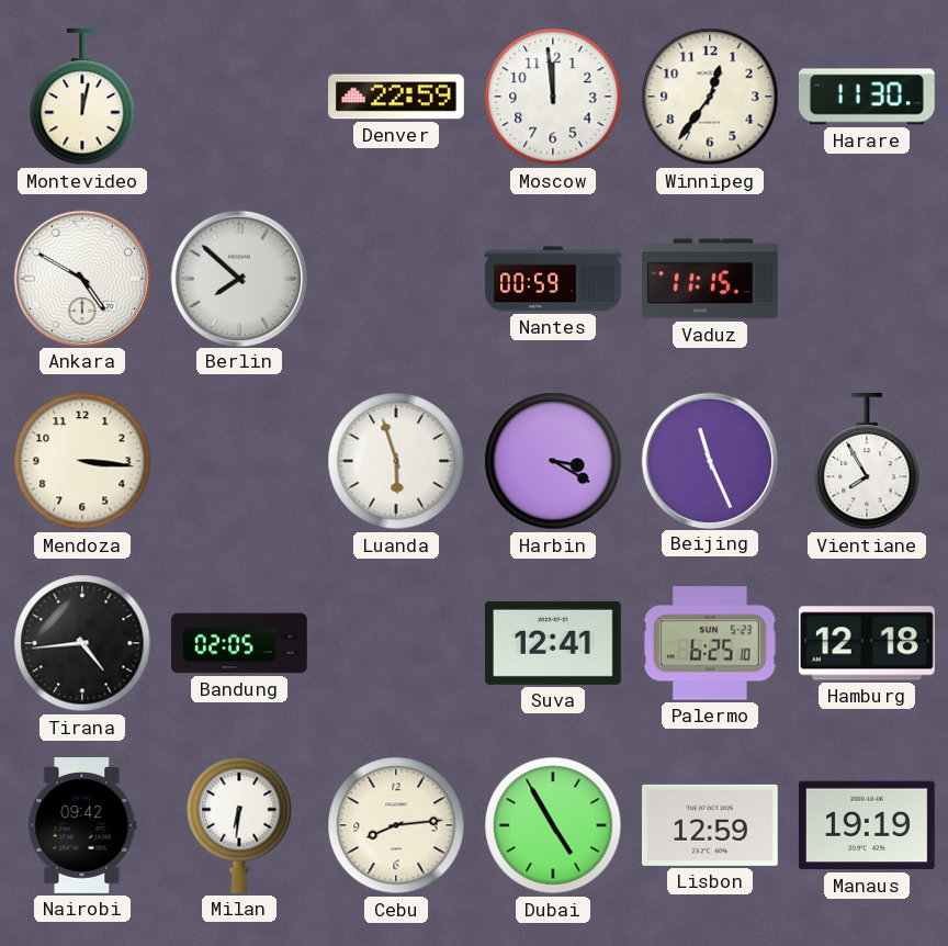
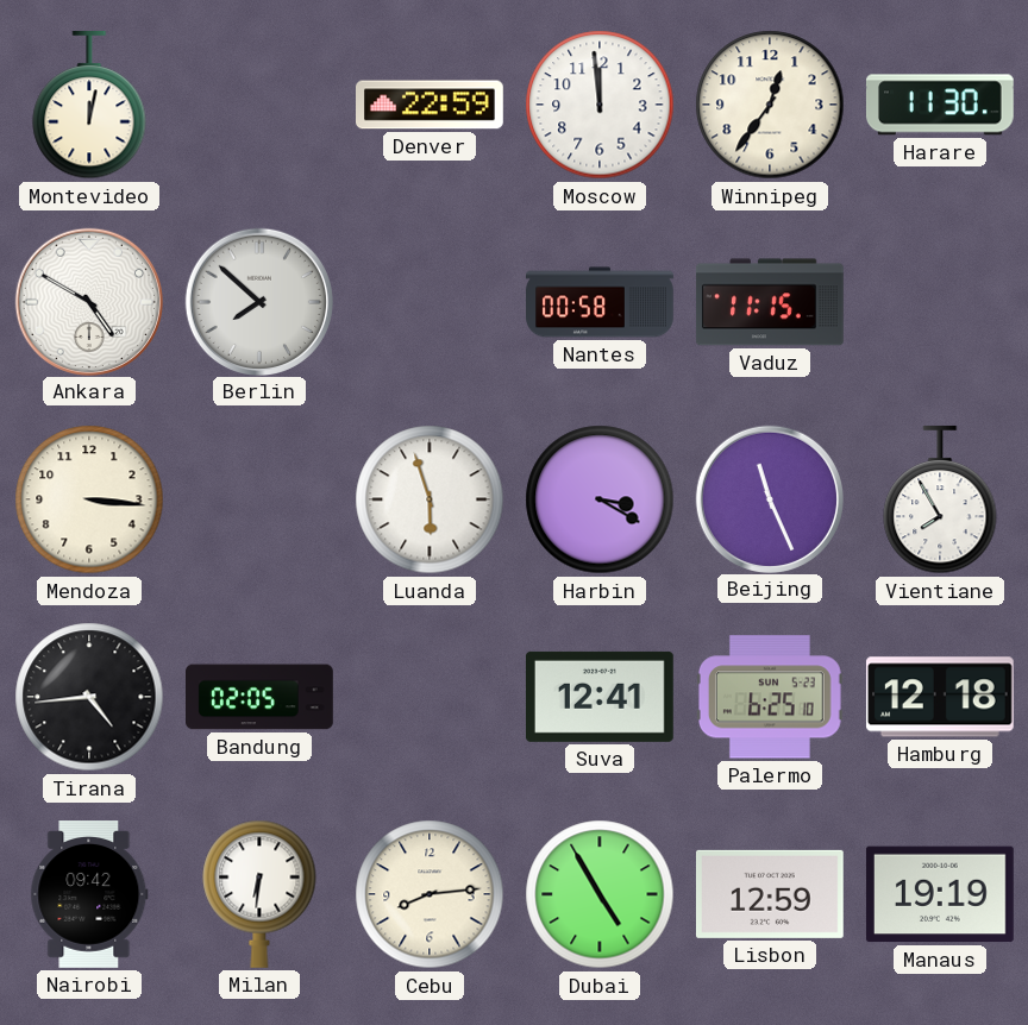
Nantes: 00:59 -> 00:58 (600, 302)
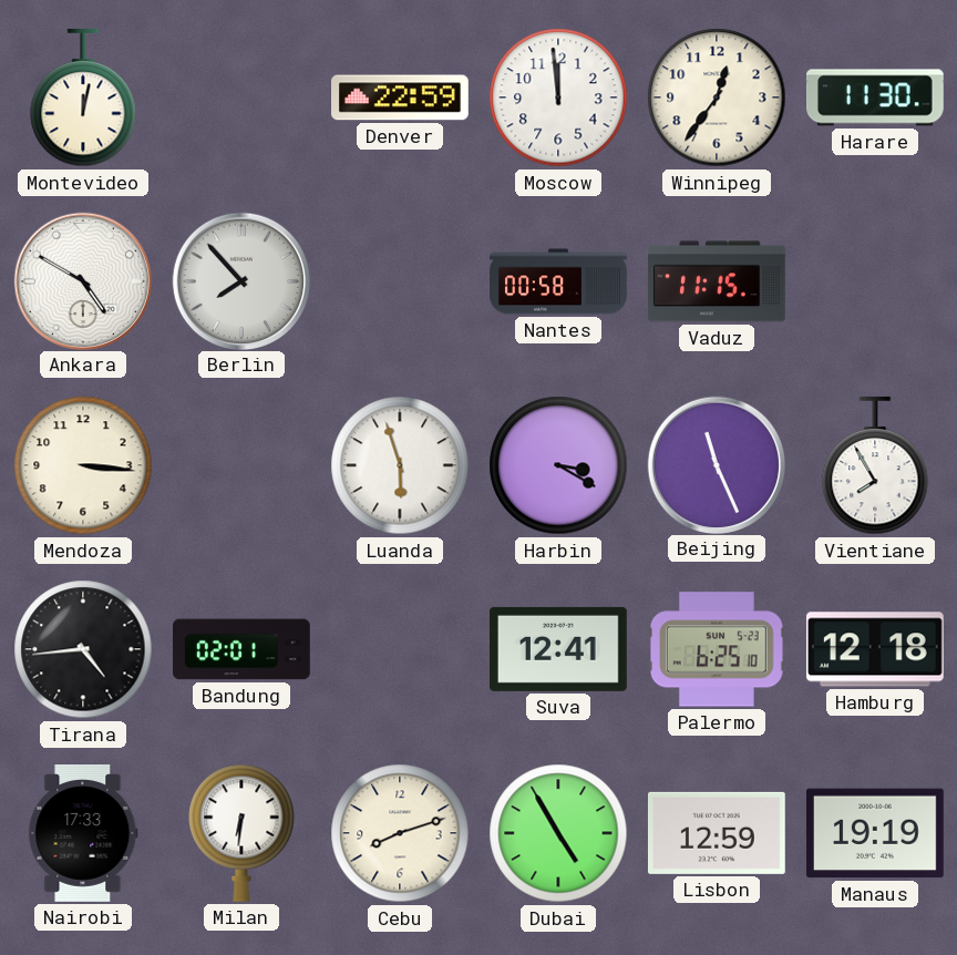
Berlin: 7:52 -> 7:53 (240, 280)
Bandung: 02:05 -> 02:01 (243, 649)
Nairobi: 09:42 -> 17:33 (83, 834)
Cebu: 8:14 -> 8:12 (400, 833)
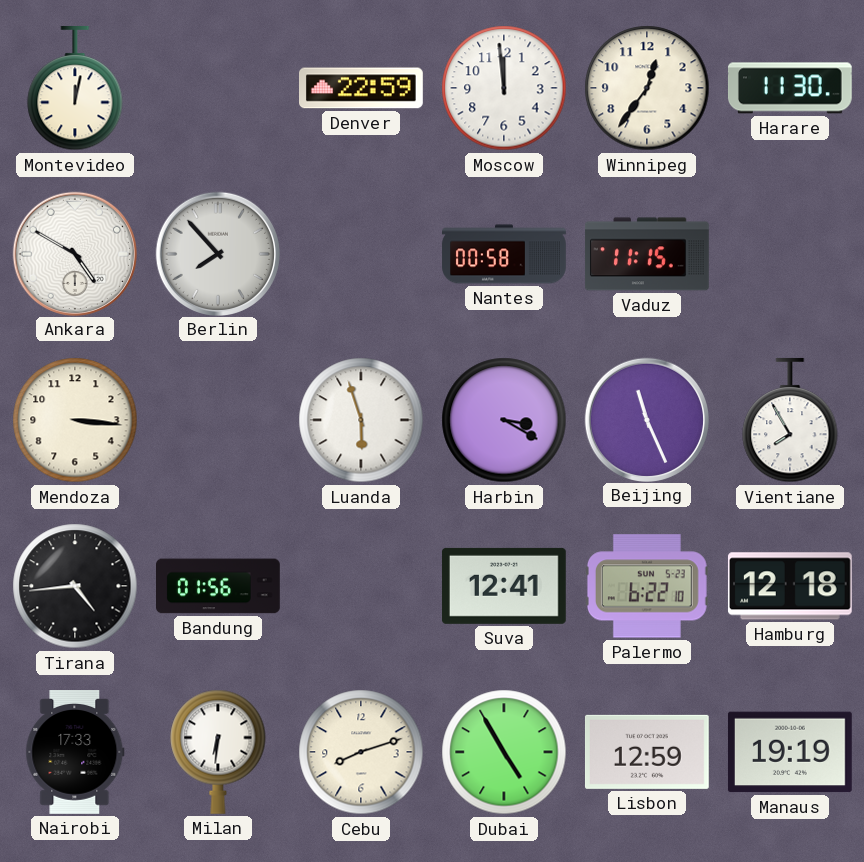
Bandung: 02:01 -> 01:56 (219, 586)
Palermo: 6:25 -> 6:22 (647, 586)
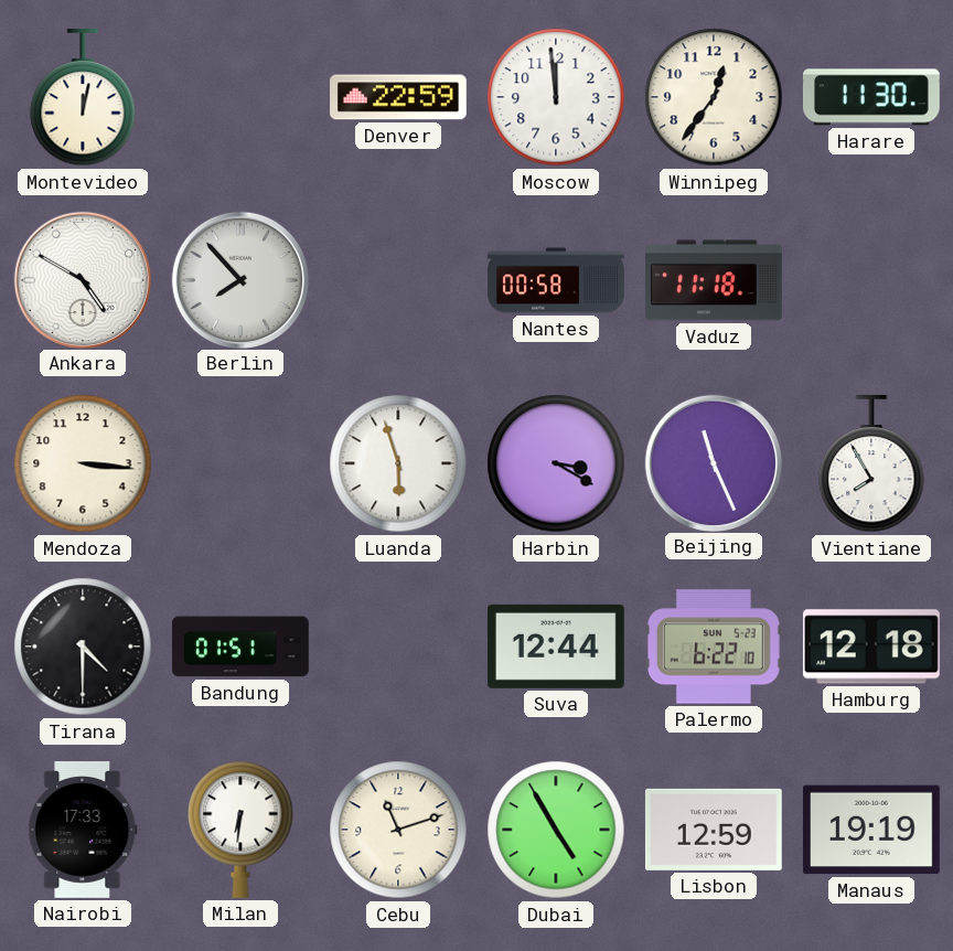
Vaduz: 11:15 -> 11:18 (714, 280)
Tirana: 4:44 -> 4:30 (83, 647)
Bandung: 01:56 -> 01:51 (242, 647)
Suva: 12:41 -> 12:44 (556, 647)
Cebu: 8:12 -> 11:12 (398, 830)
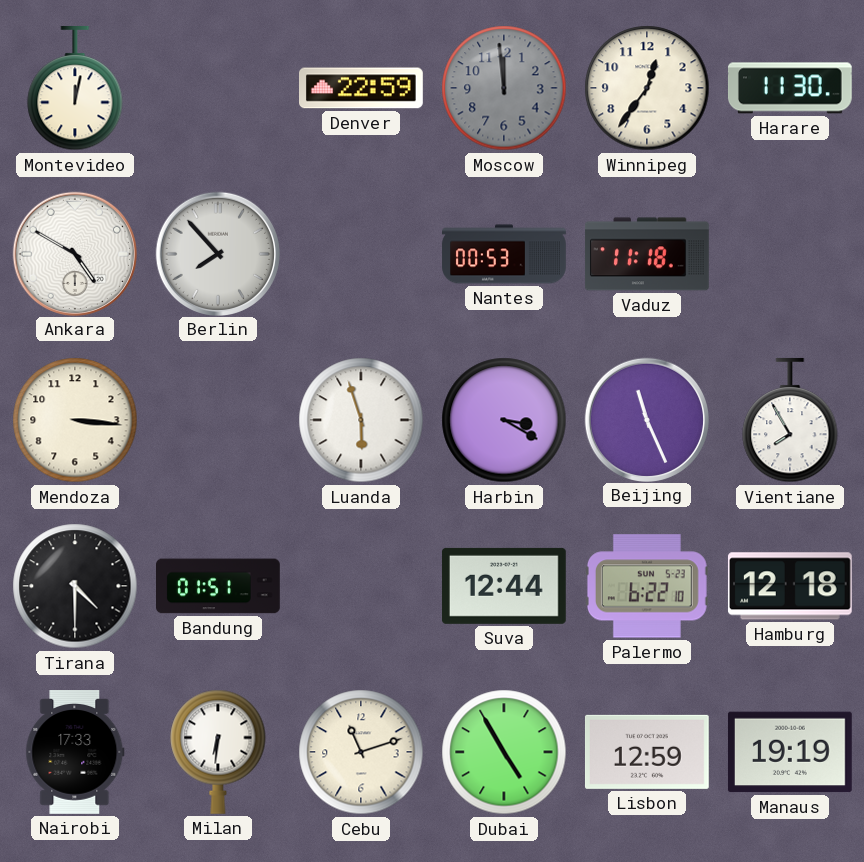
Moscow dial: white -> grey (504, 88)
Nantes: 00:58 -> 00:53 (504, 254)
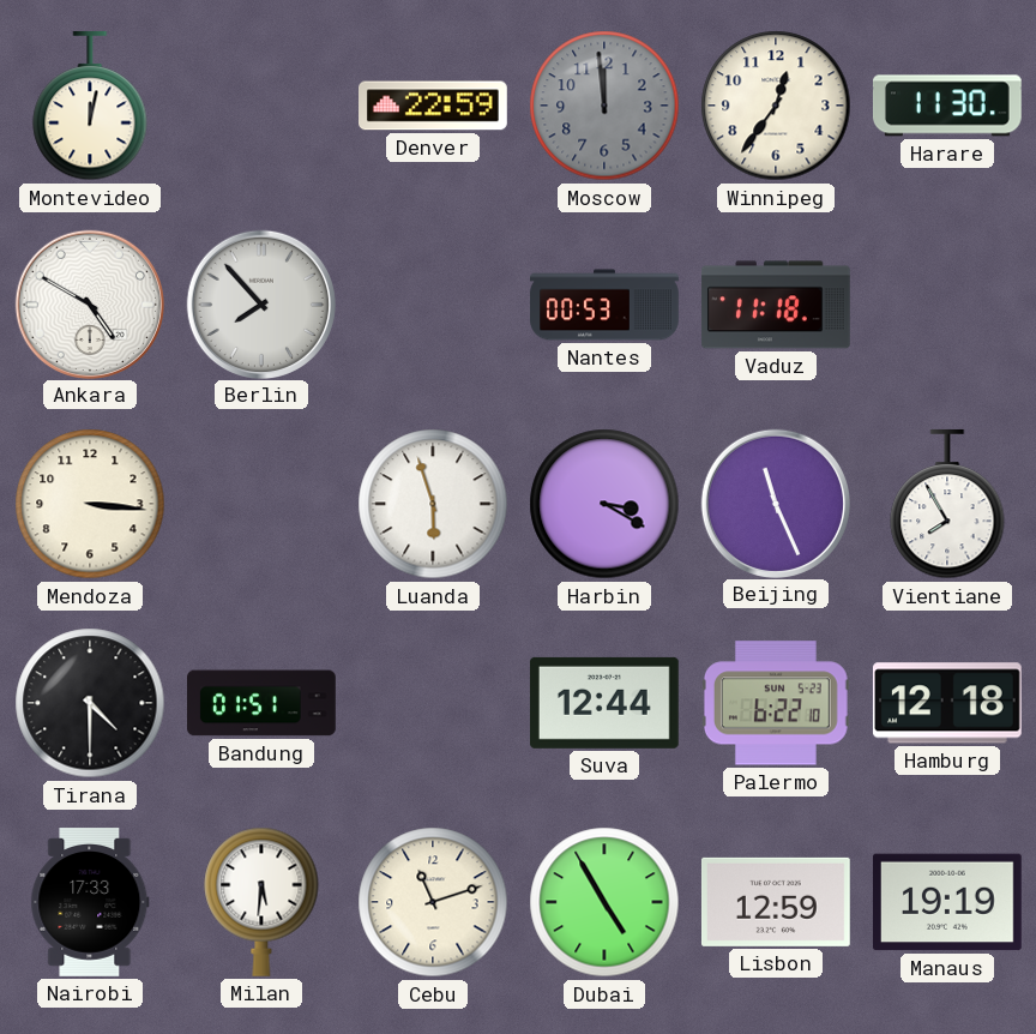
Milan: 6:31 -> 5:31 (261, 902)
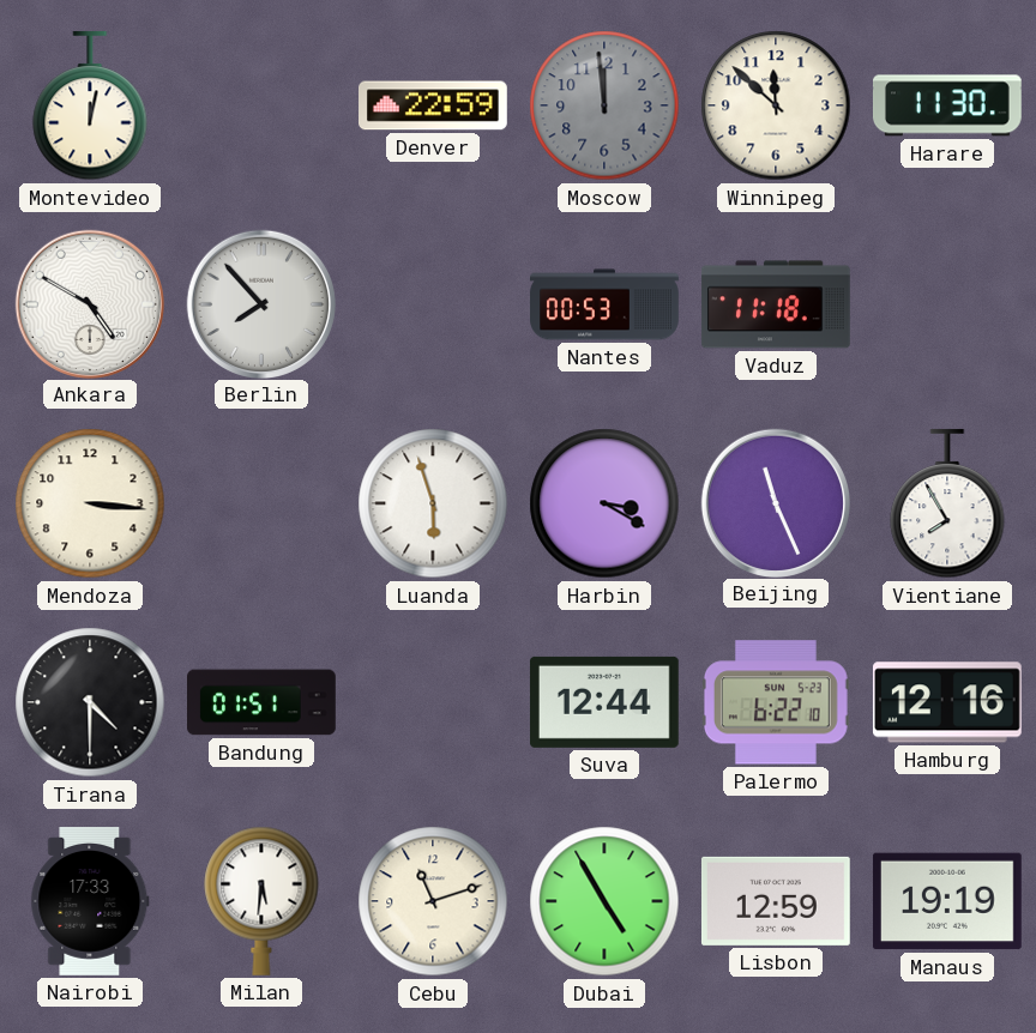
Winnipeg: 12:36 -> 11:52 (776, 105)
Hamburg: 12:18 -> 12:16 (947, 702)
